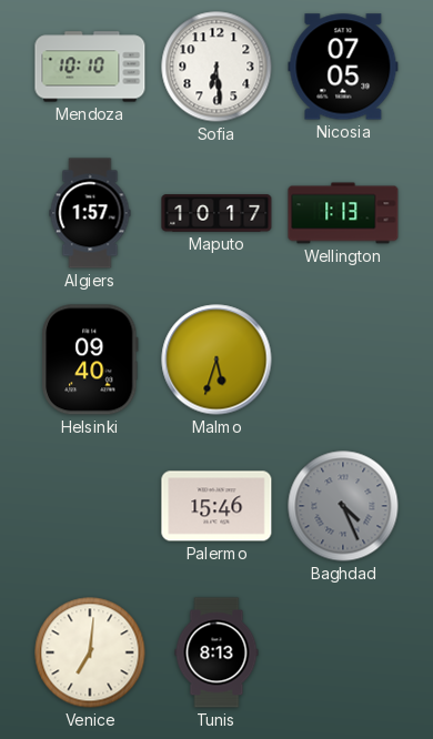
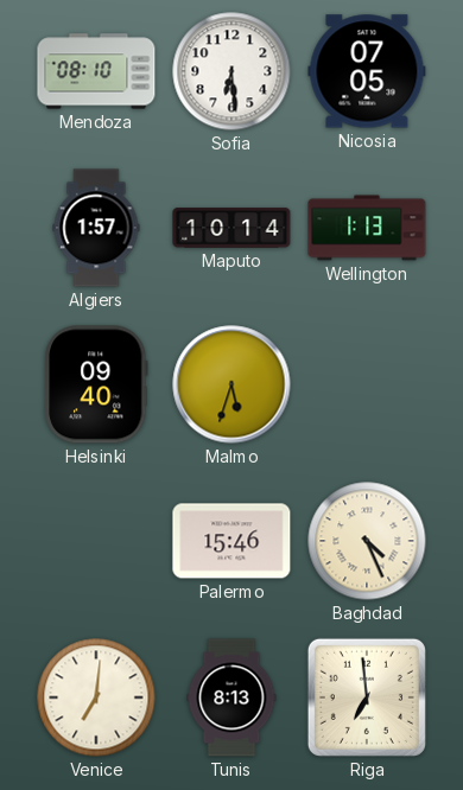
Mendoza: 10:10 -> 08:10 (96, 71)
Maputo: 10:17 -> 10:14 (231, 228)
Baghdad dial: grey -> cream (367, 541)
Riga: none -> 6:59 (367, 697)
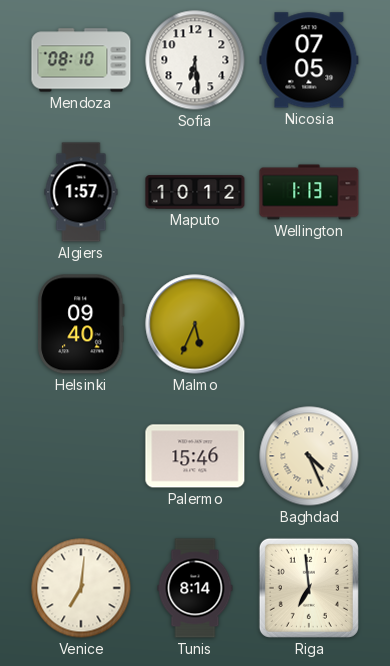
Maputo: 10:14 -> 10:12 (195, 192)
Malmo: 5:33 -> 5:34 (195, 324)
Tunis: 8:13 -> 8:14 (195, 588)
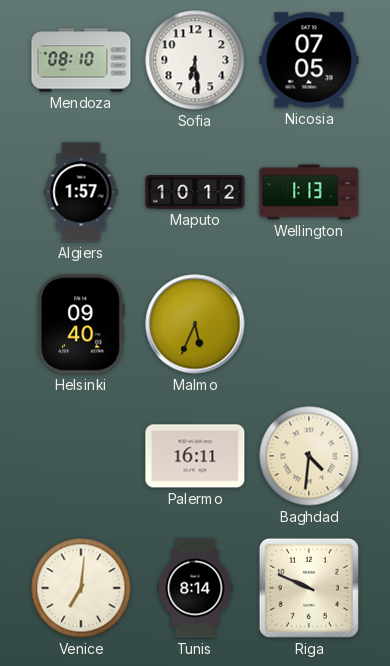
Palermo: 15:46 -> 16:11 (195, 456)
Baghdad: 4:26 -> 4:31 (309, 456)
Riga: 6:59 -> 9:49 (309, 588)
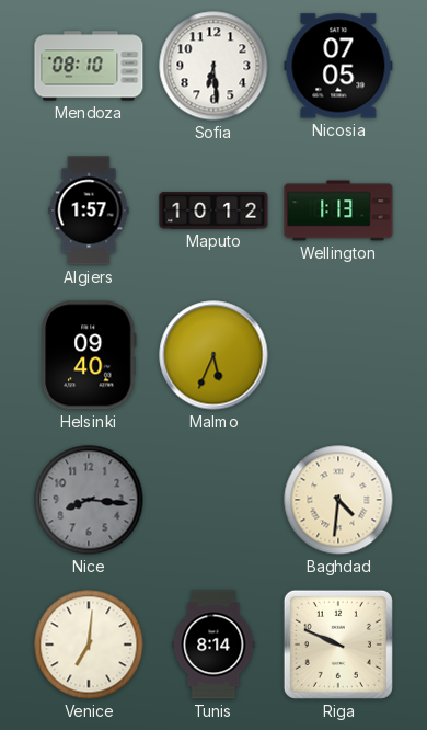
Nice: none -> 8:16 (89, 500)
Palermo: 16:11 -> none (195, 456)
